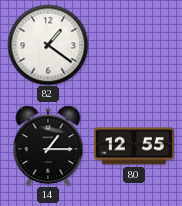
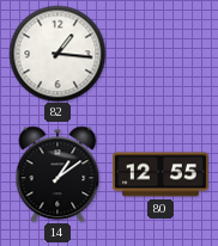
82: 1:21 -> 1:16 (57, 54)
14: 1:15 -> 1:09 (57, 174)
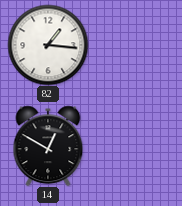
14: 1:09 -> 12:50 (48, 146)
80: 12:55 -> none (161, 174)
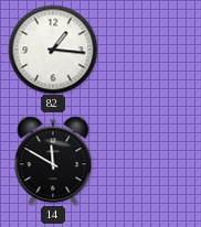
14: 12:50 -> 11:50 (53, 161)
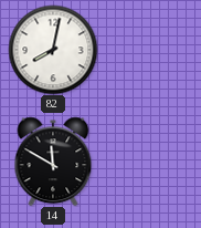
82: 1:16 -> 8:02 (53, 50)
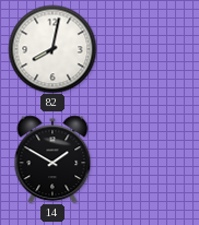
14: 11:50 -> 1:50 (52, 159)
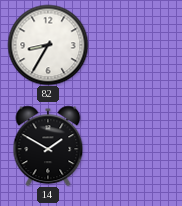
82: 8:02 -> 8:35 (48, 45)
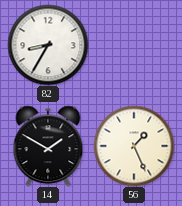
56: none -> 1:26 (134, 146)
